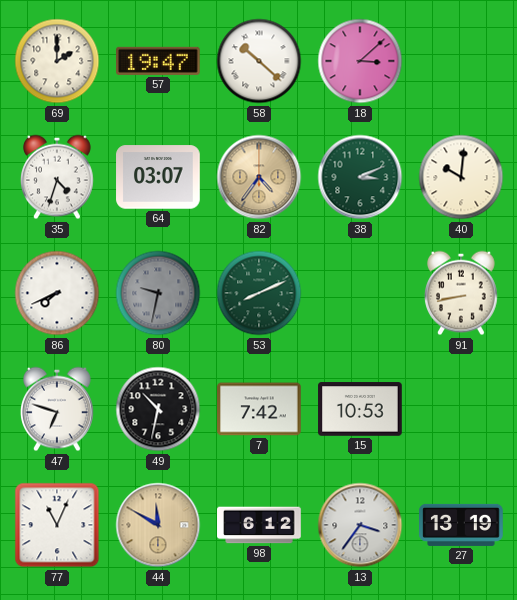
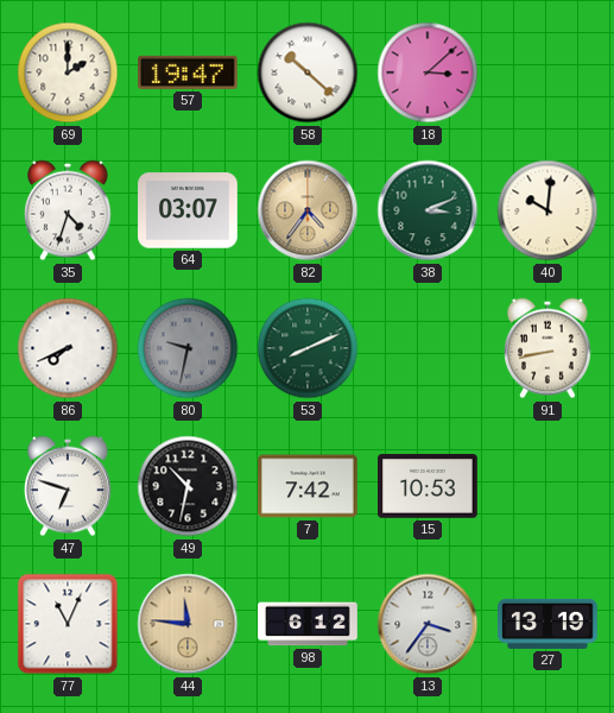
44: 11:50 -> 11:46 (188, 624)
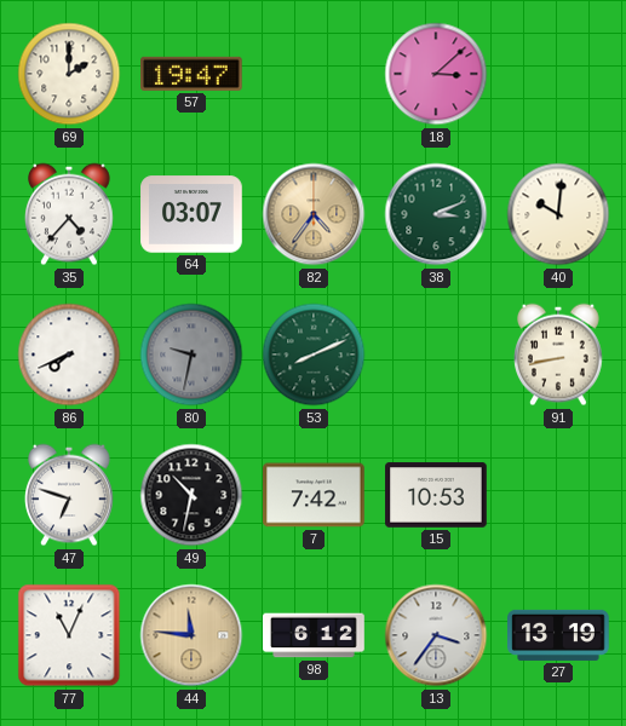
58: 10:22 -> none (308, 72)
35: 4:33 -> 4:37 (70, 214)
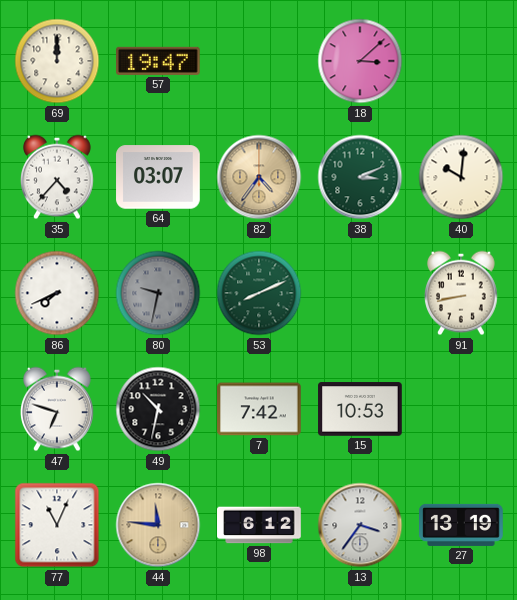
69: 2:00 -> 12:00 (57, 61)
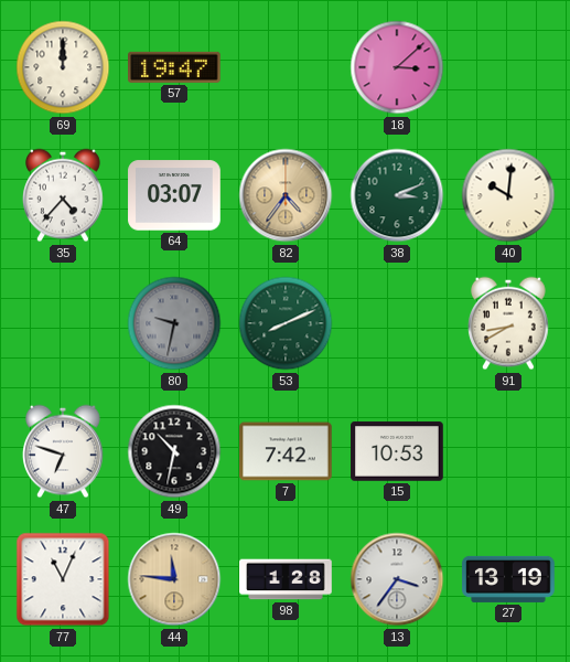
86: 7:41 -> none (57, 293)
91: 8:43 -> 8:40 (509, 323)
98: 6:12 -> 1:28 (286, 579)
